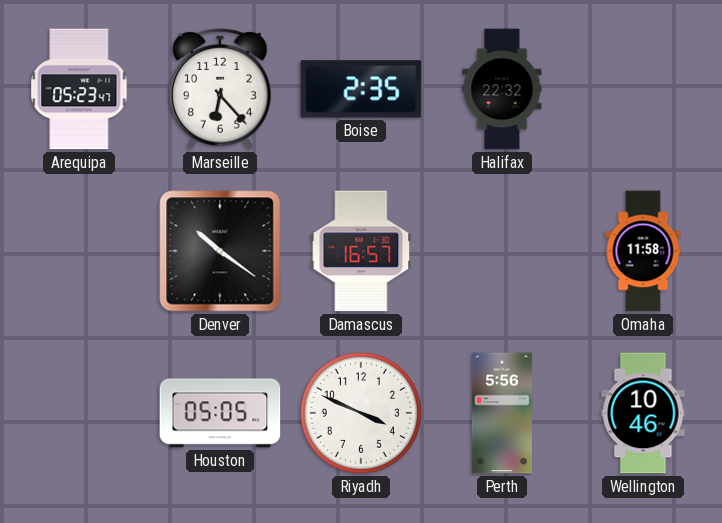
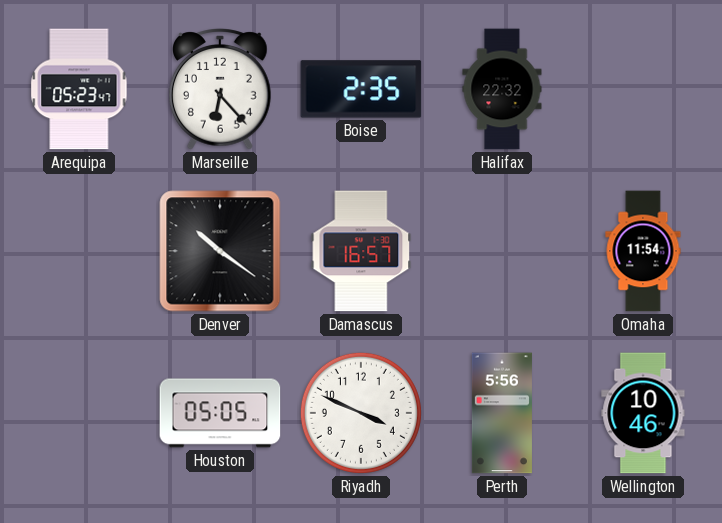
Omaha: 11:58 -> 11:54 (643, 251)
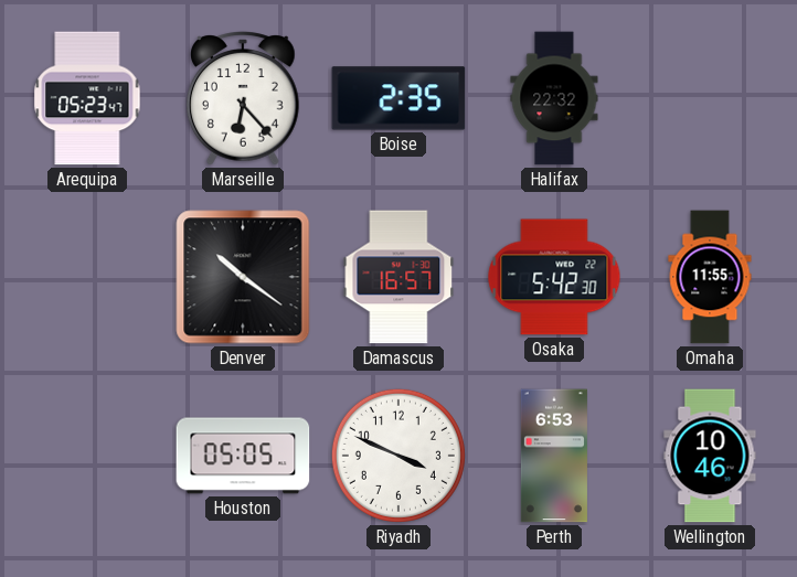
Osaka: none -> 5:42 (554, 277)
Omaha: 11:54 -> 11:55 (710, 277)
Perth: 5:56 -> 6:53 (554, 456)
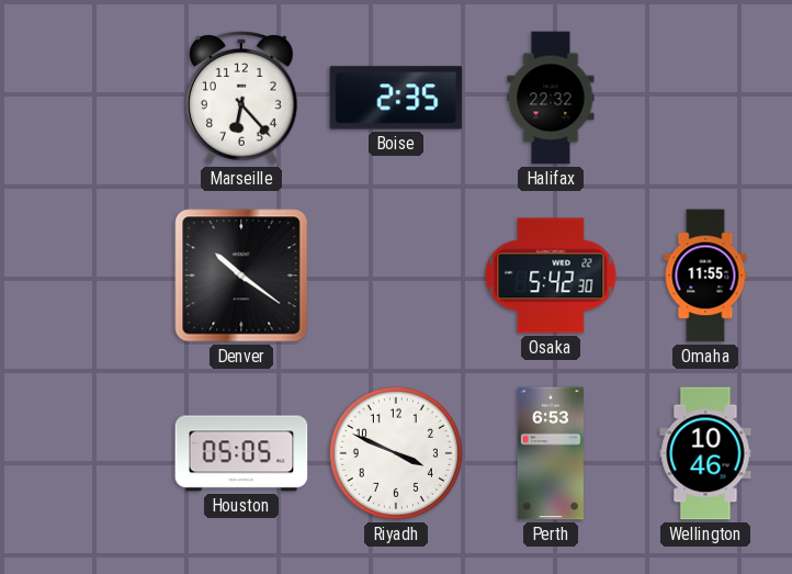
Arequipa: 05:23 -> none (87, 98)
Damascus: 16:57 -> none (398, 277)
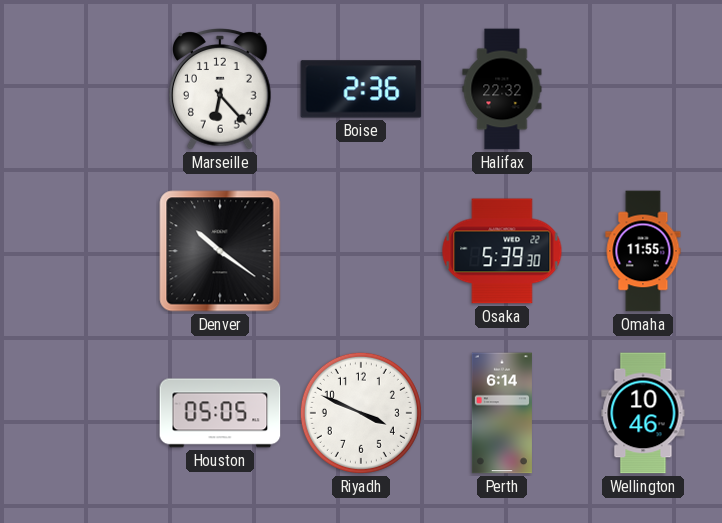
Boise: 2:35 -> 2:36 (361, 89)
Osaka: 5:42 -> 5:39 (502, 251)
Perth: 6:53 -> 6:14 (502, 413)
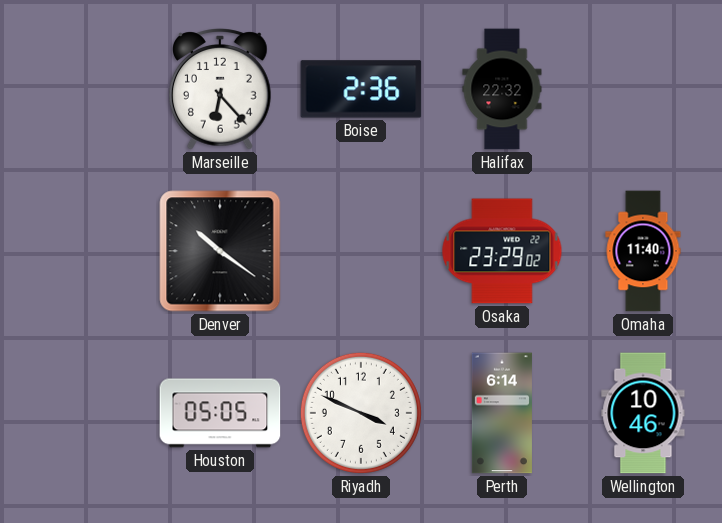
Osaka: 5:39 -> 23:29 (502, 251)
Omaha: 11:55 -> 11:40 (643, 251)
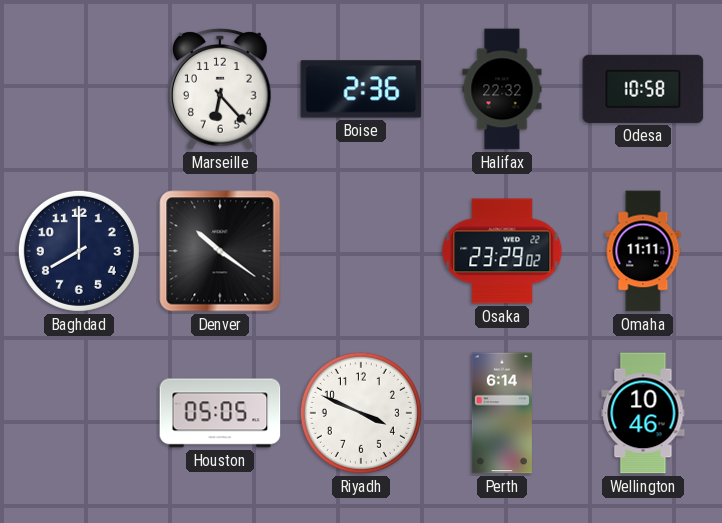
Odesa: none -> 10:58 (643, 89)
Baghdad: none -> 8:00 (79, 251)
Omaha: 11:40 -> 11:11 (643, 251)
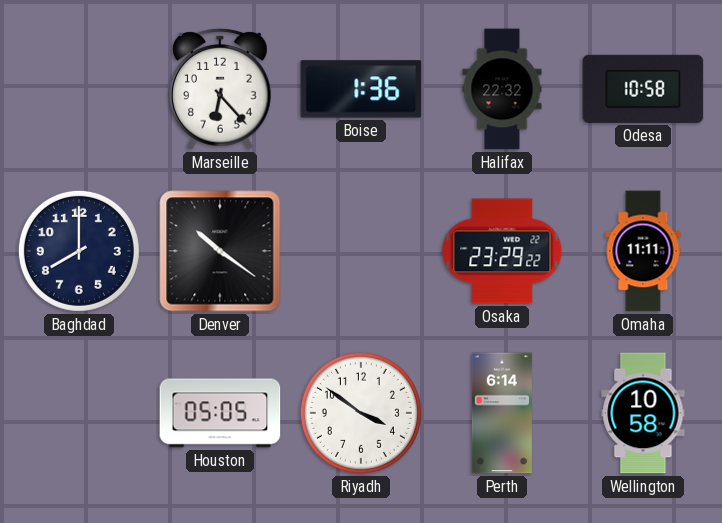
Boise: 2:36 -> 1:36 (361, 89)
Osaka: 23:29:02 -> 23:29:22 (502, 251)
Riyadh: 3:49 -> 3:51 (361, 413)
Wellington: 10:46 -> 10:58 (643, 413)
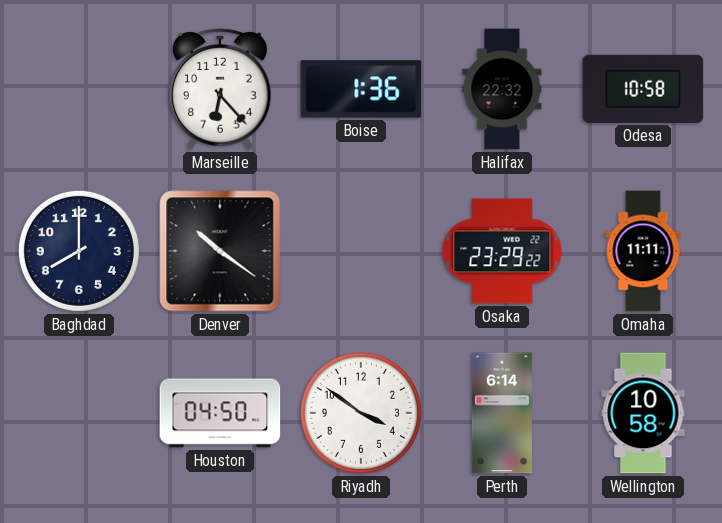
Houston: 05:05 -> 04:50 (220, 413)
